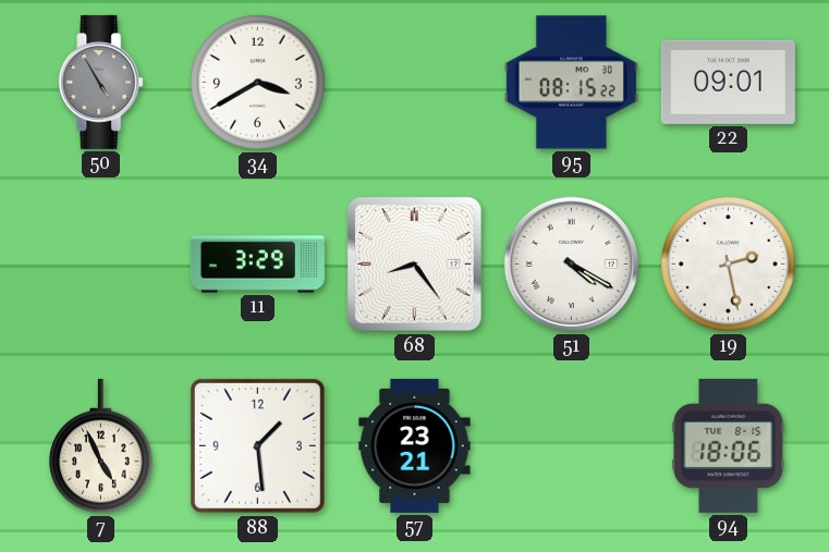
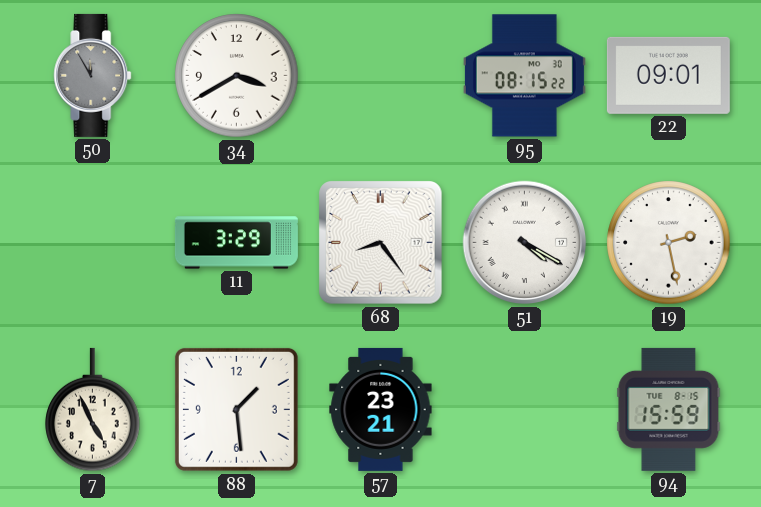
50: 4:55 -> 11:55 (93, 75)
94: 18:06 -> 15:59 (669, 409)
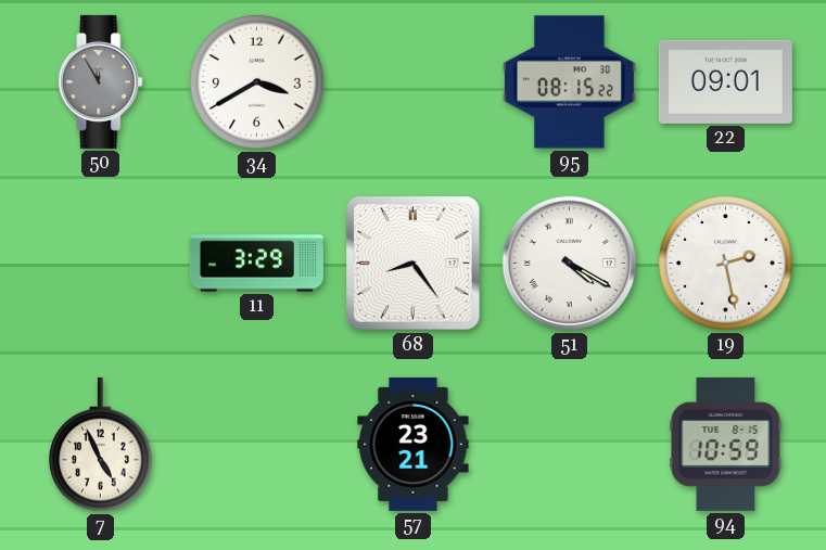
88: 1:29 -> none (236, 409)
94: 15:59 -> 10:59 (726, 444)
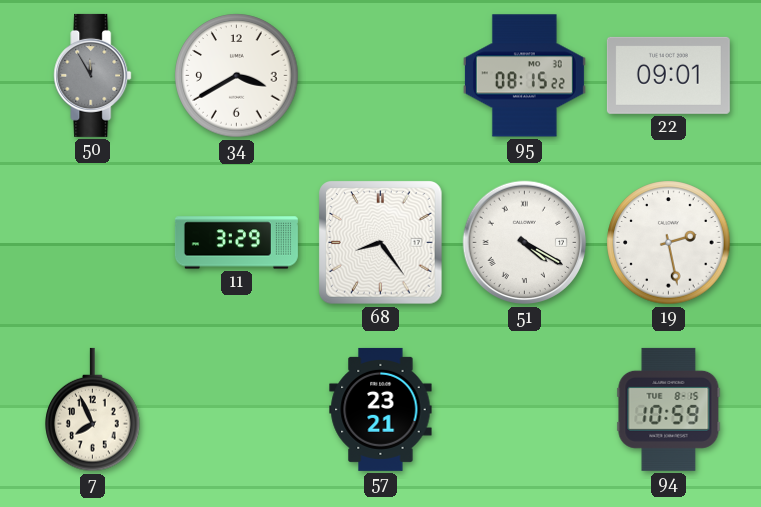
7: 4:56 -> 7:56 (93, 410)
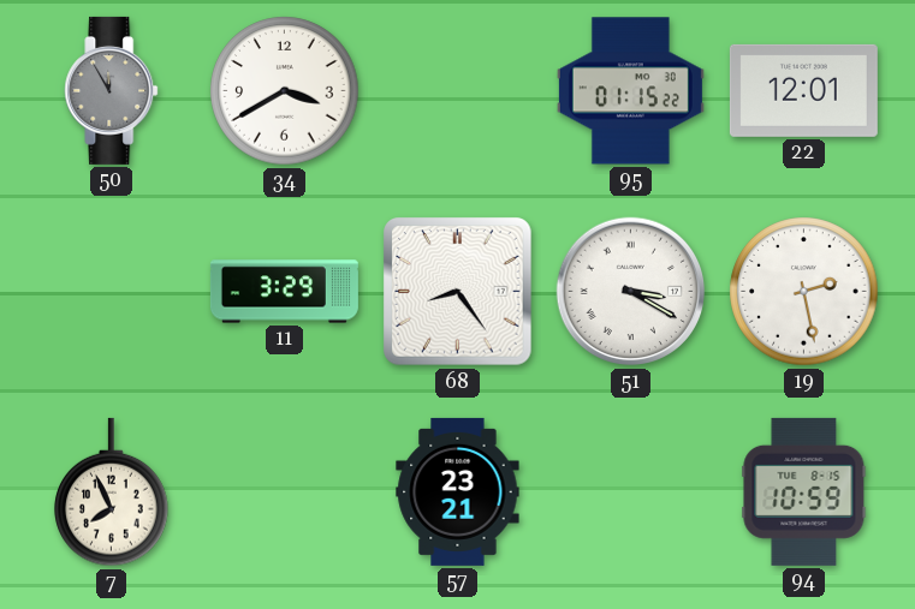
95: 08:15 -> 01:15 (630, 91)
22: 09:01 -> 12:01 (803, 90)
51: 4:20 -> 3:20 (631, 292)
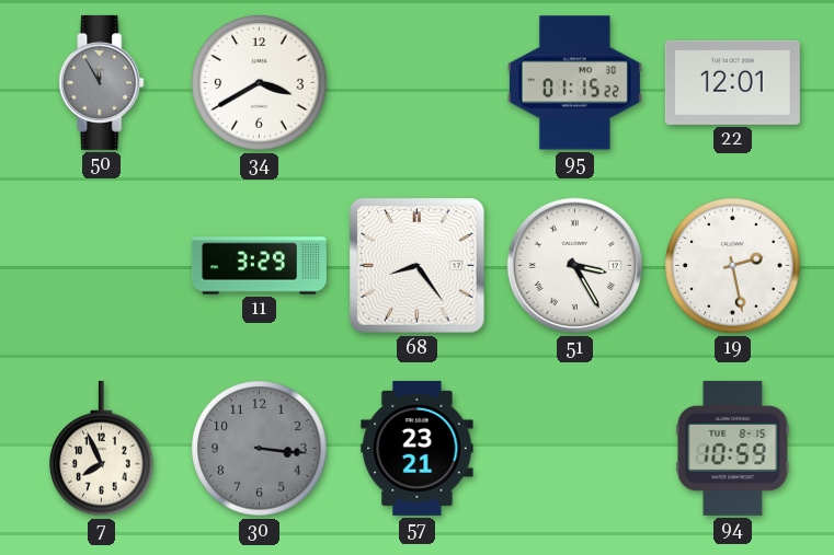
51: 3:20 -> 3:25 (575, 266)
30: none -> 3:16 (260, 449)
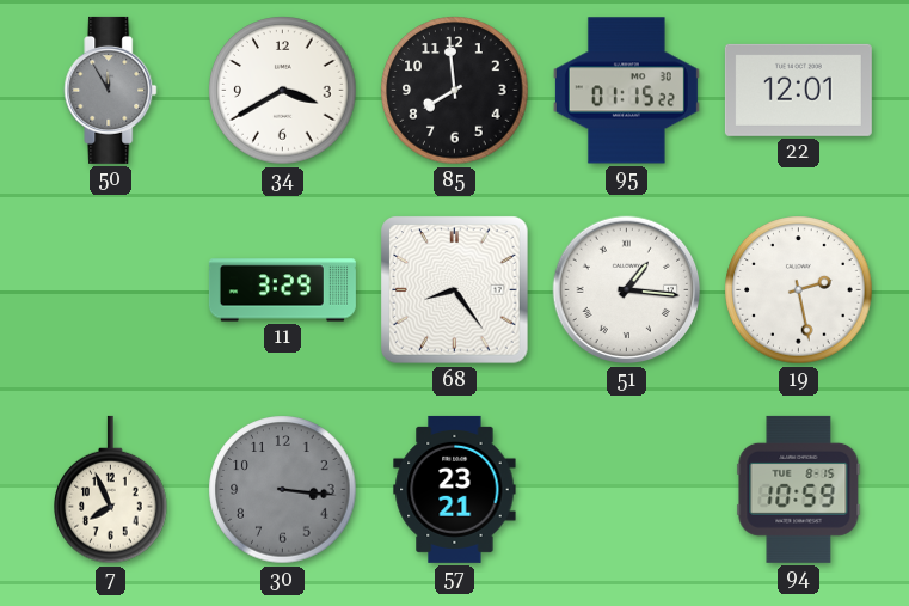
85: none -> 7:59 (455, 91)
51: 3:25 -> 1:16 (627, 290)
